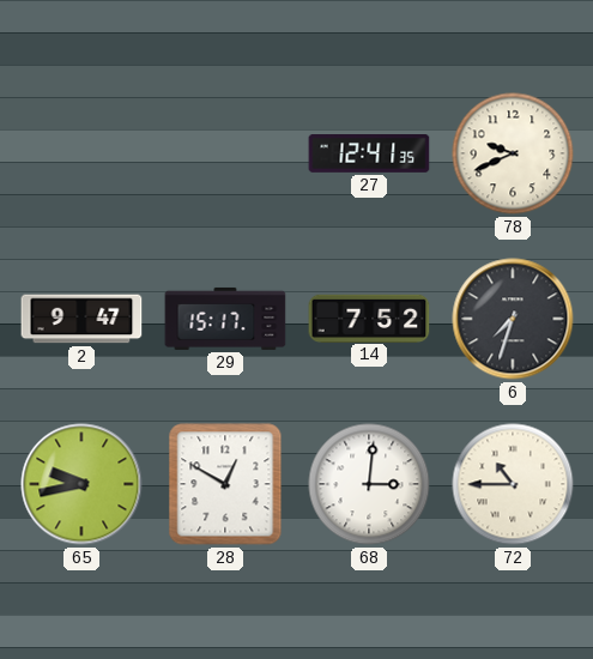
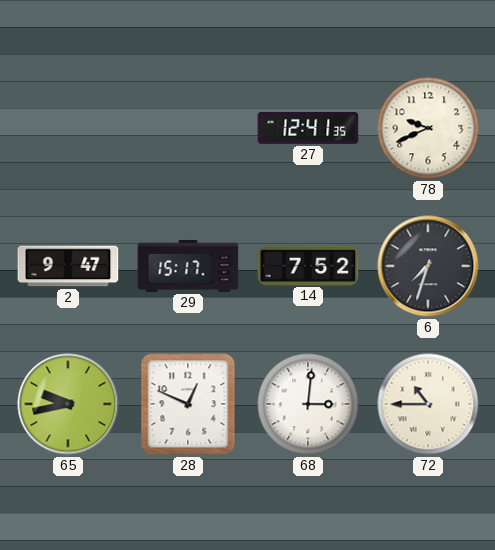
28: 12:50 -> 12:49 (188, 404)
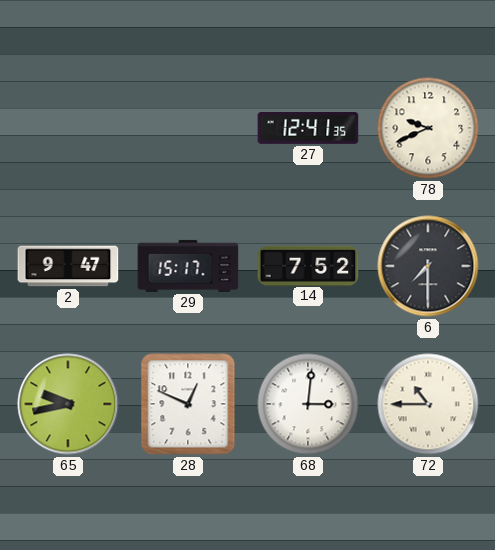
6: 7:33 -> 7:30 (428, 266)
